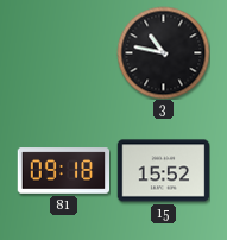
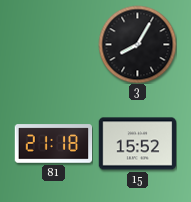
3: 10:47 -> 8:05 (137, 44)
81: 09:18 -> 21:18 (53, 144)
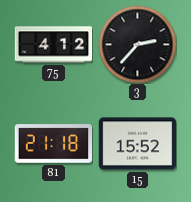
75: none -> 4:12 (53, 45)
3: 8:05 -> 2:37 (137, 44)
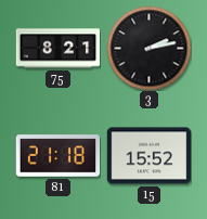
75: 4:12 -> 8:21 (57, 49)
3: 2:37 -> 2:13 (148, 48)
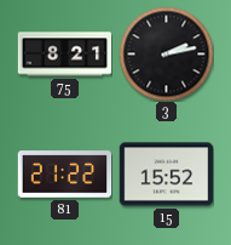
81: 21:18 -> 21:22 (64, 175)
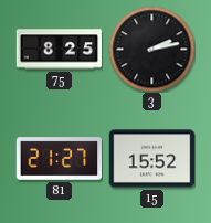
75: 8:21 -> 8:25 (59, 50)
81: 21:22 -> 21:27 (59, 159)
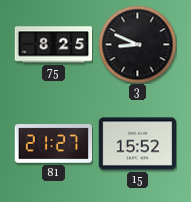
3: 2:13 -> 8:49 (137, 44)
